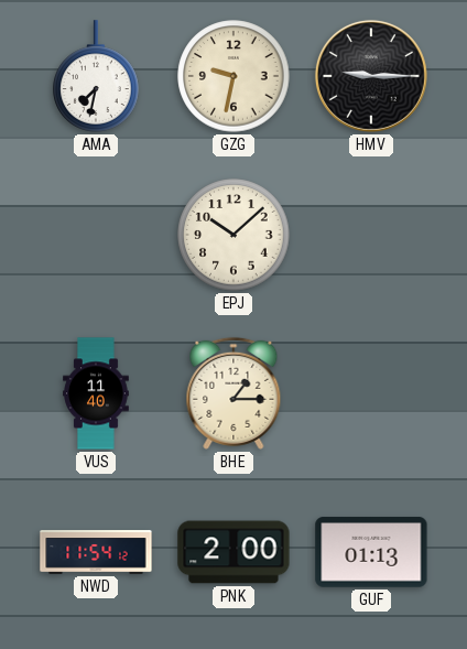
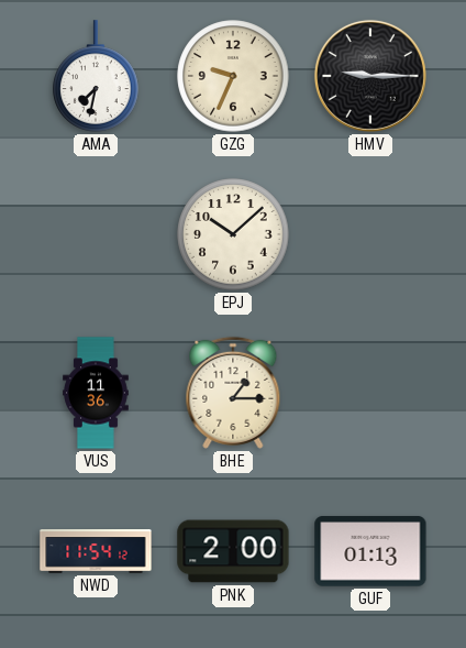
GZG: 9:32 -> 9:34 (233, 76)
VUS: 11:40 -> 11:36 (96, 393)
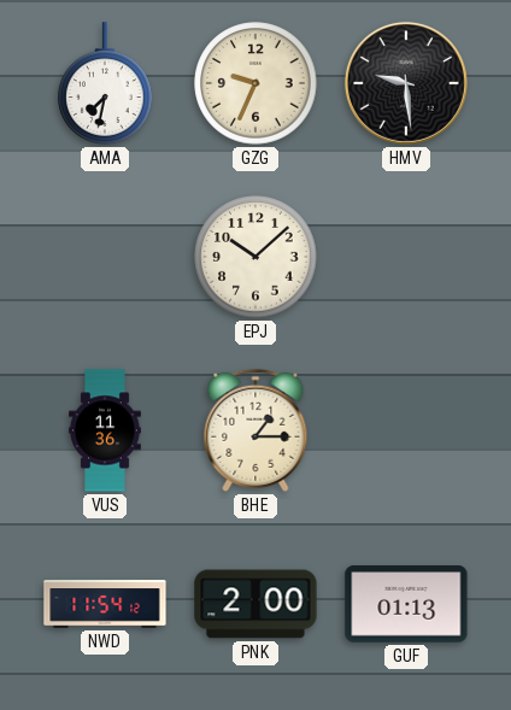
HMV: 9:15 -> 9:29 (406, 83)
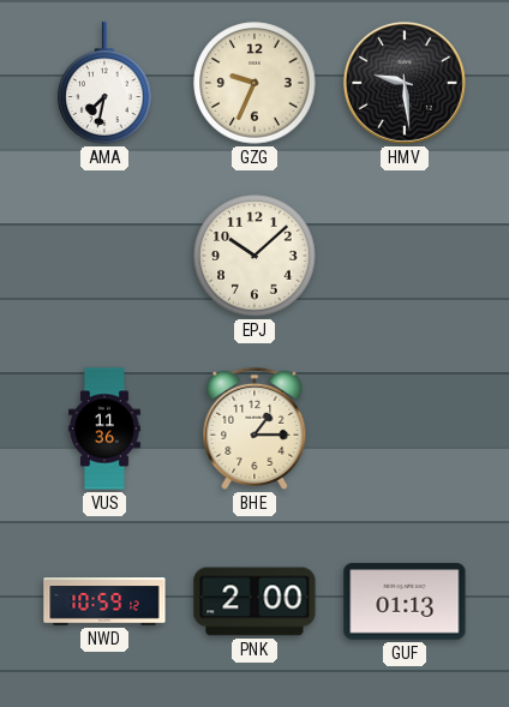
NWD: 11:54 -> 10:59 (104, 601)
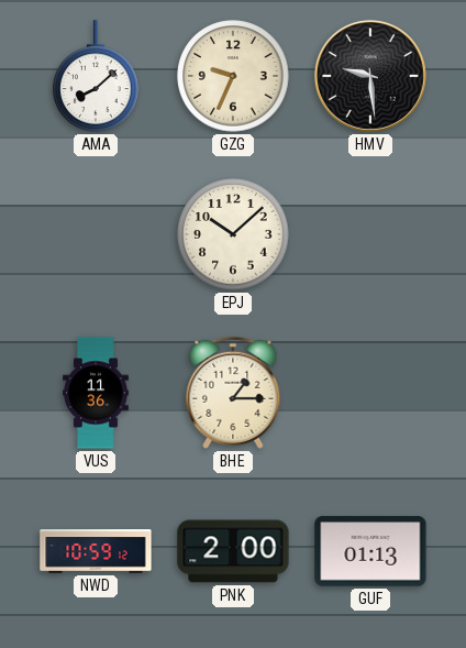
AMA: 7:32 -> 8:08 (96, 76)
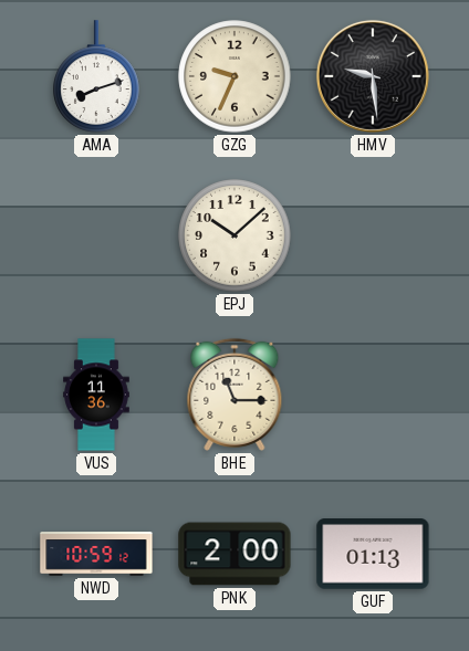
AMA: 8:08 -> 8:12 (96, 76)
BHE: 1:15 -> 11:15 (234, 395)
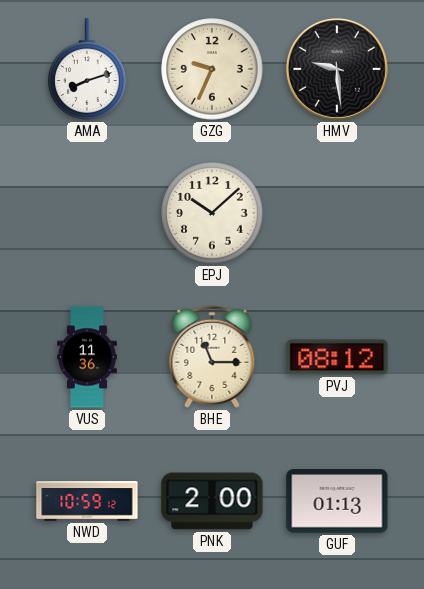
PVJ: none -> 08:12 (337, 357)
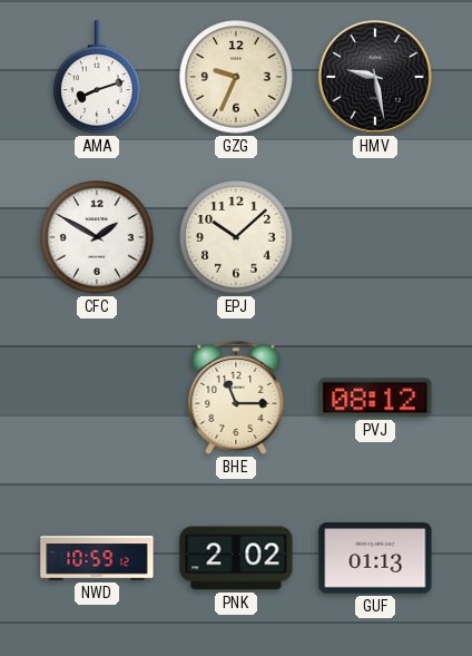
HMV: 9:29 -> 9:28 (375, 77)
CFC: none -> 1:50 (97, 237)
VUS: 11:36 -> none (87, 357)
PNK: 2:00 -> 2:02 (236, 558)
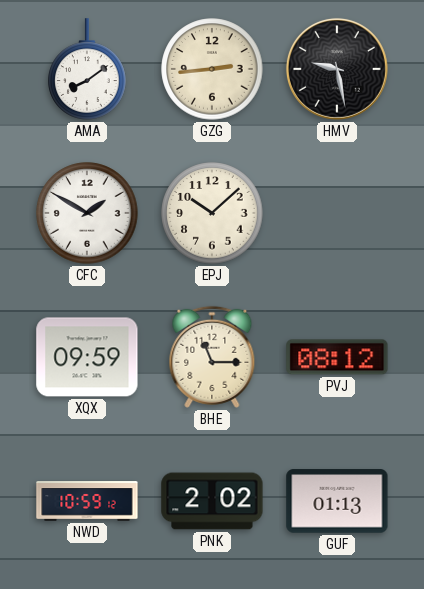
AMA: 8:12 -> 8:09 (87, 69)
GZG: 9:34 -> 2:44 (212, 69)
XQX: none -> 09:59 (87, 357)
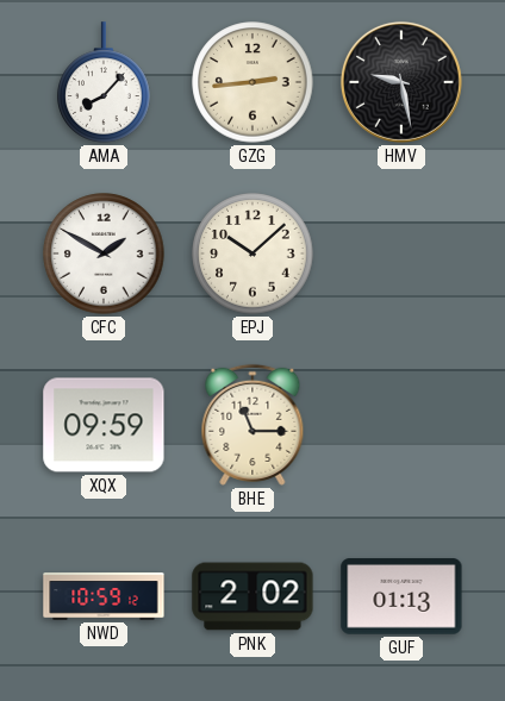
AMA: 8:09 -> 8:07 (104, 82)
PVJ: 08:12 -> none (337, 357)
